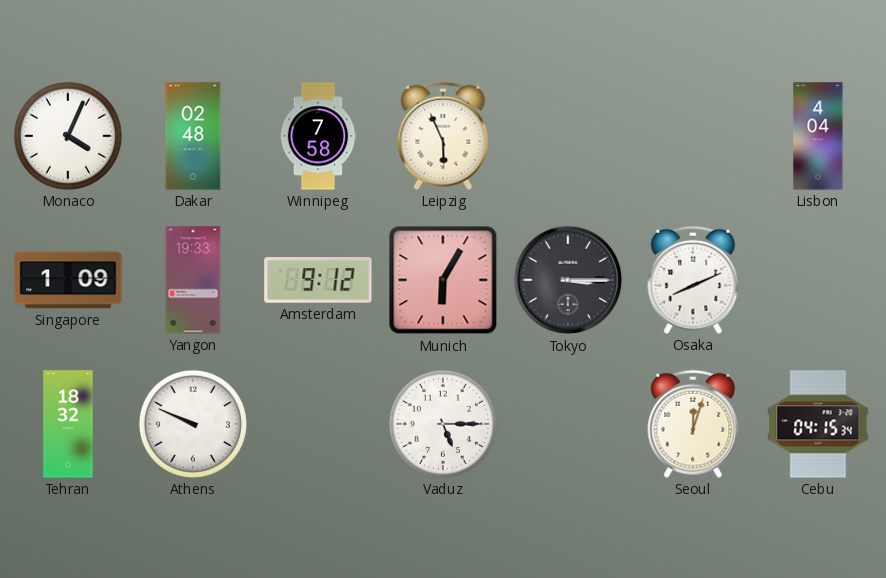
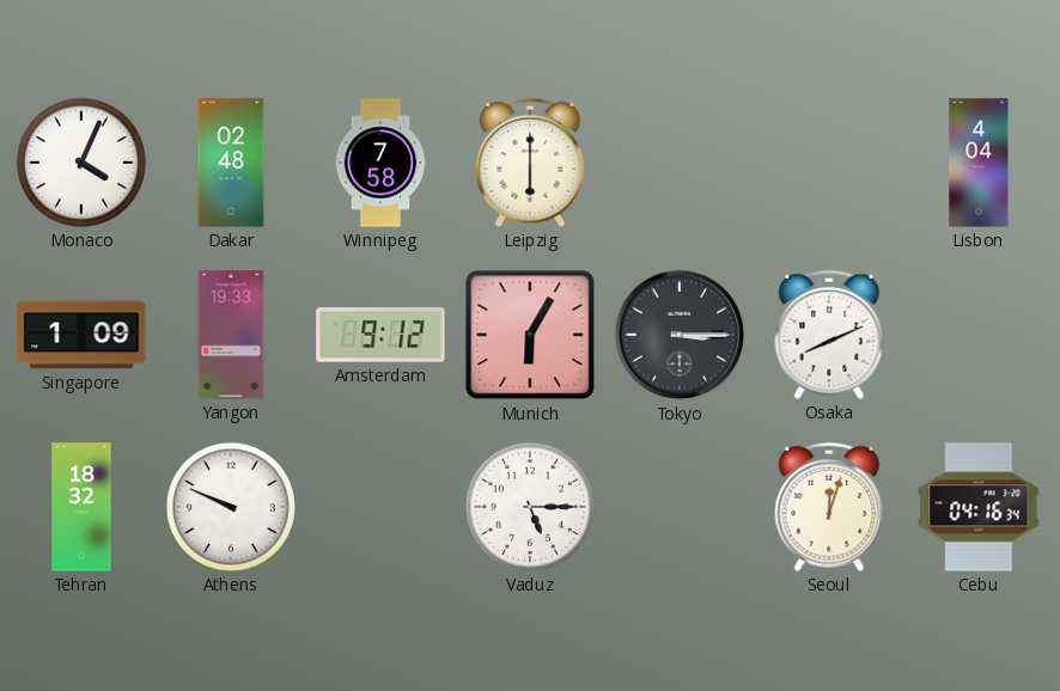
Leipzig: 5:56 -> 6:00 (530, 163)
Cebu: 04:15 -> 04:16 (979, 507)
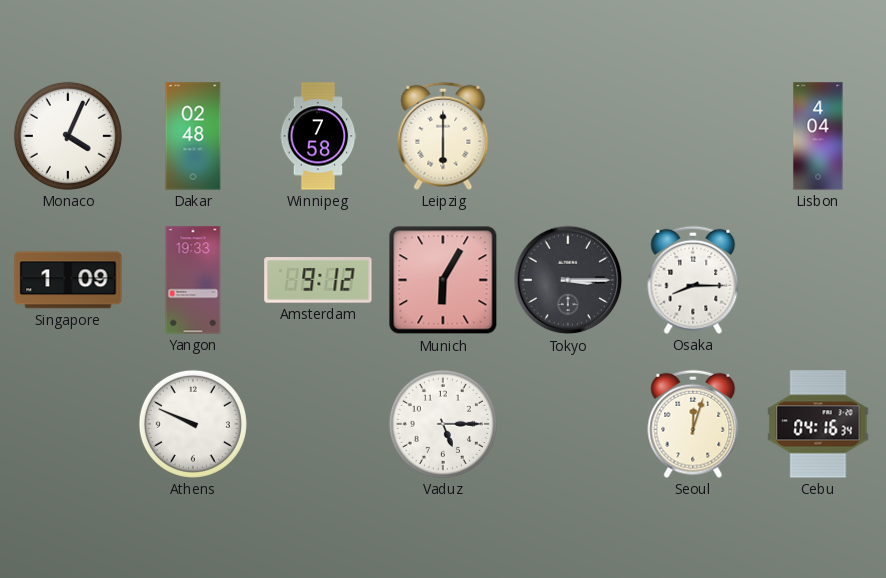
Osaka: 8:11 -> 8:15 (693, 280)
Tehran: 18:32 -> none (81, 507)
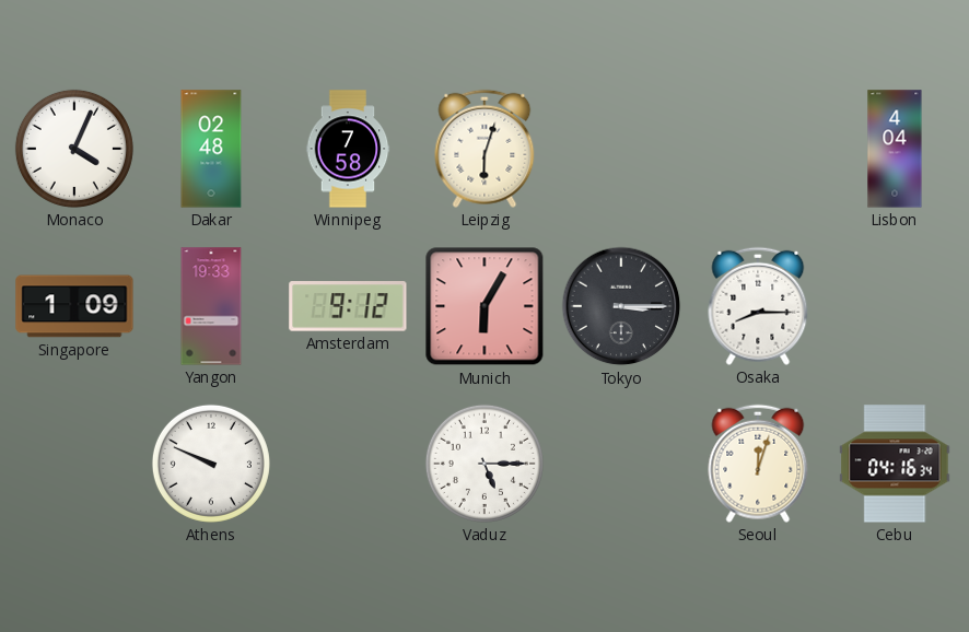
Leipzig: 6:00 -> 6:03 (484, 149)
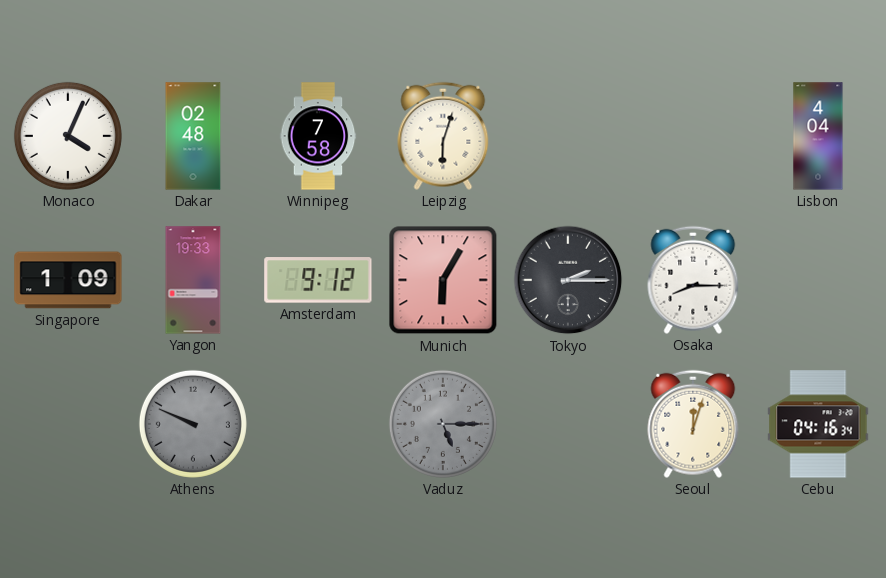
Tokyo: 3:15 -> 2:15 (568, 280)
Athens dial: white -> grey (193, 424)
Vaduz dial: white -> grey (443, 424)
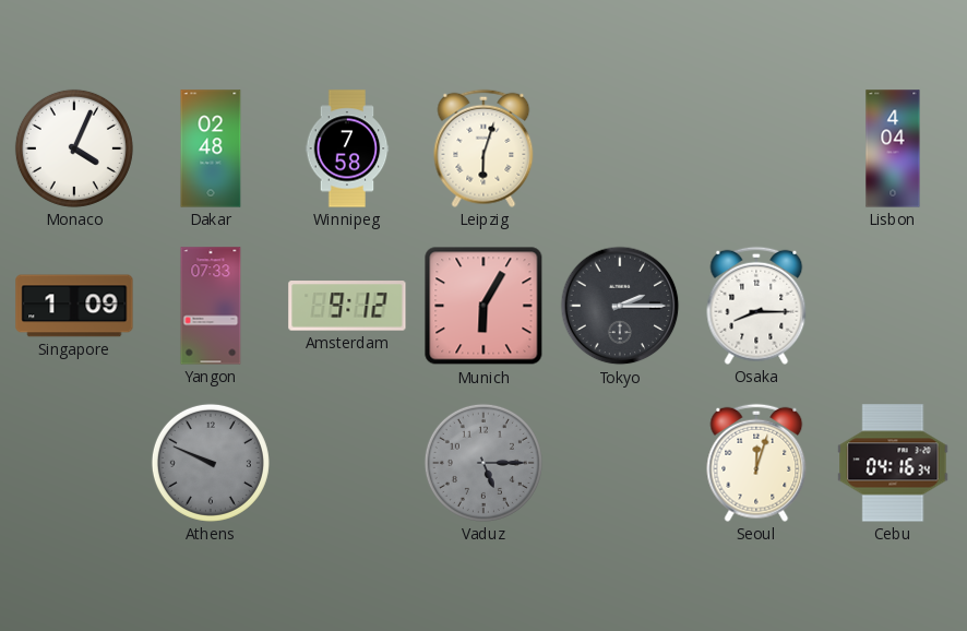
Yangon: 19:33 -> 07:33 (211, 306)
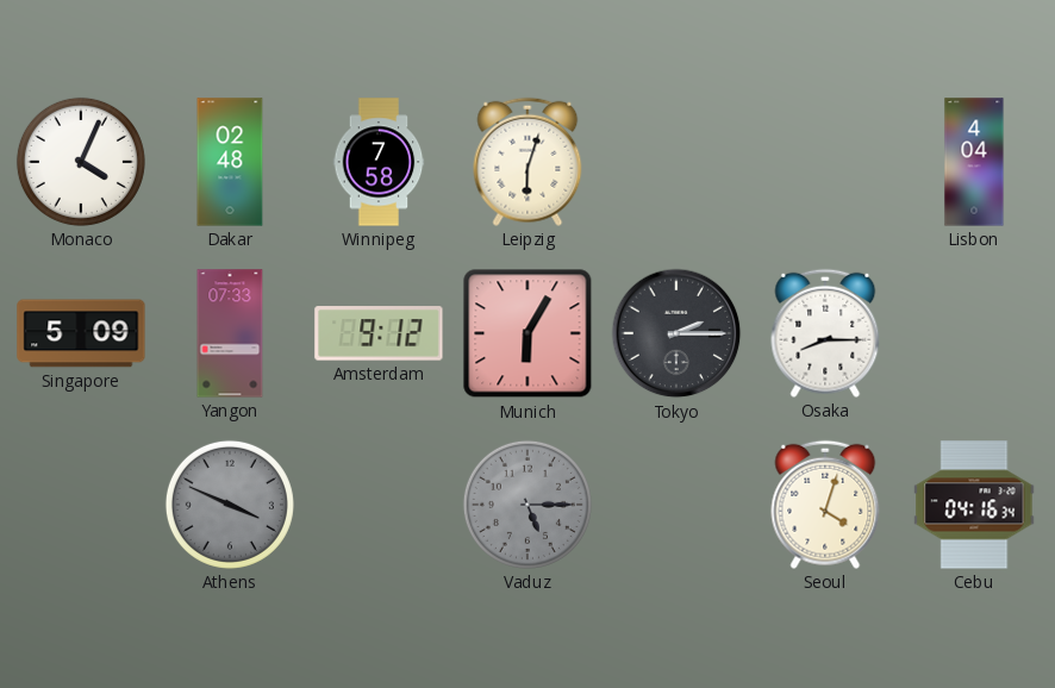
Singapore: 1:09 -> 5:09 (81, 333)
Athens: 9:49 -> 3:49 (230, 505)
Seoul: 12:03 -> 4:03 (825, 505)
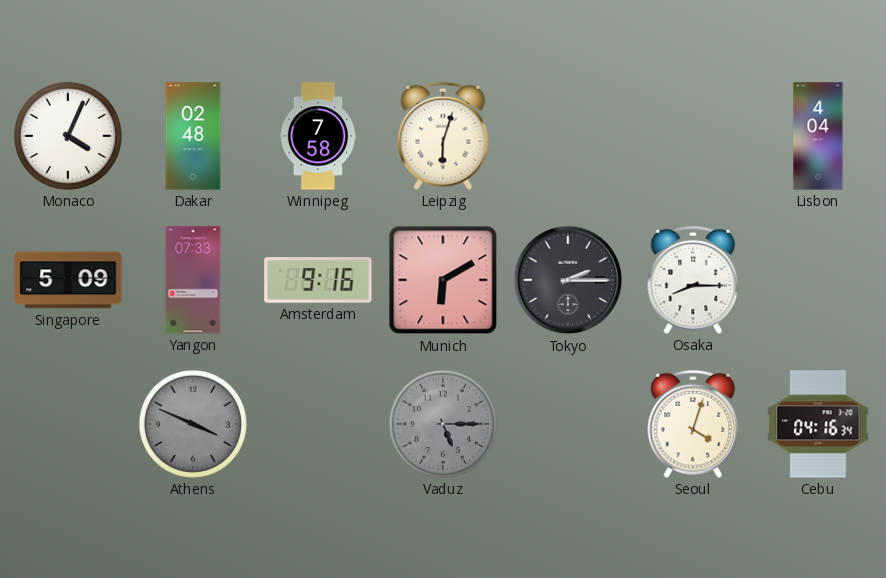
Amsterdam: 9:12 -> 9:16 (318, 280)
Munich: 6:05 -> 6:10 (443, 280)
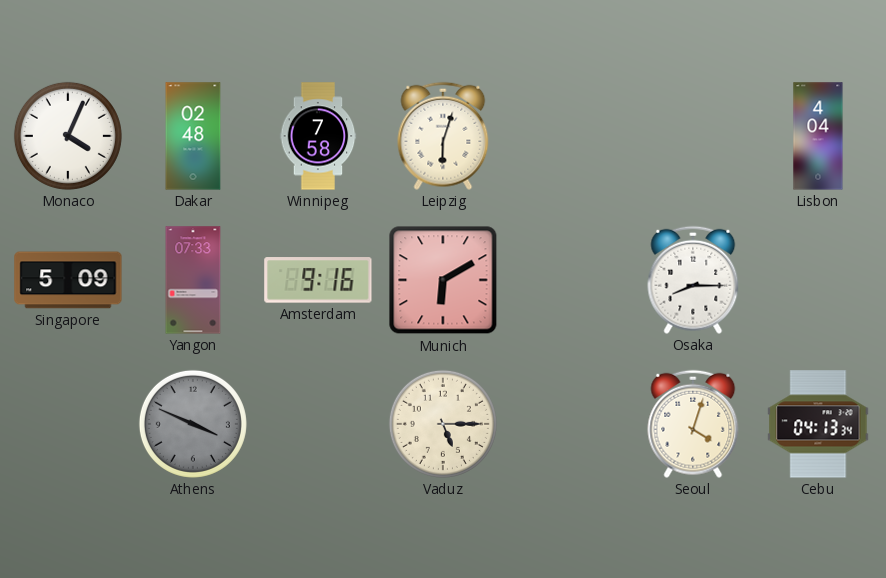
Tokyo: 2:15 -> none (568, 280)
Vaduz dial: grey -> cream (443, 424)
Cebu: 04:16 -> 04:13 (818, 424)
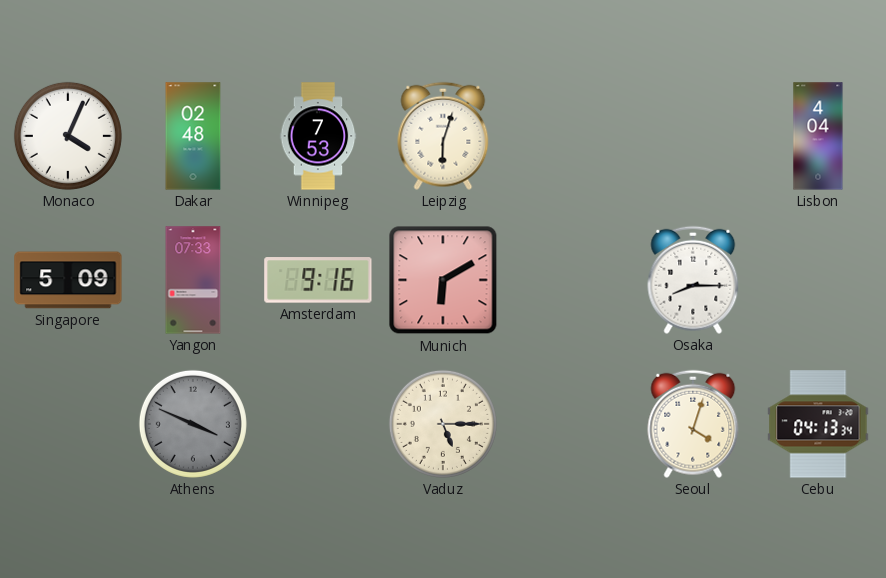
Winnipeg: 7:58 -> 7:53 (318, 136)
